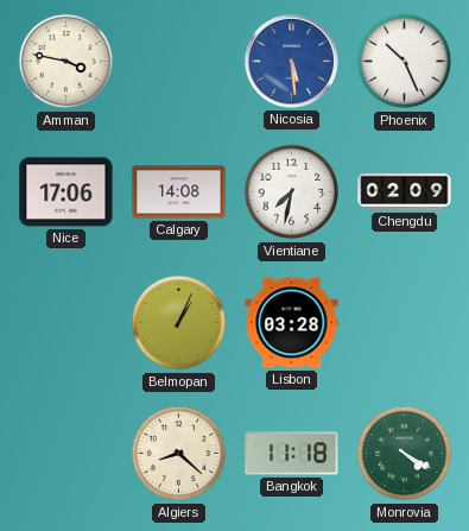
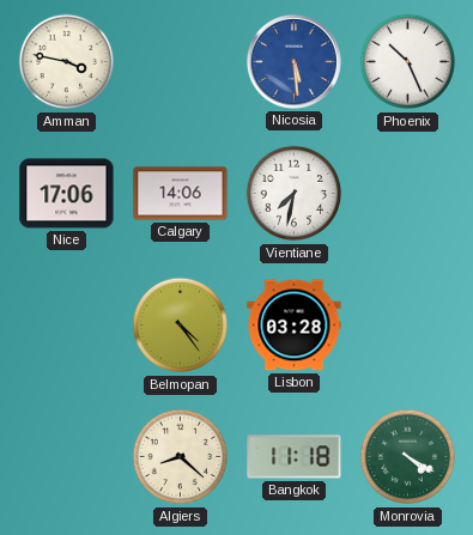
Calgary: 14:08 -> 14:06 (181, 194)
Chengdu: 02:09 -> none (405, 192)
Belmopan: 1:04 -> 4:24 (181, 326)
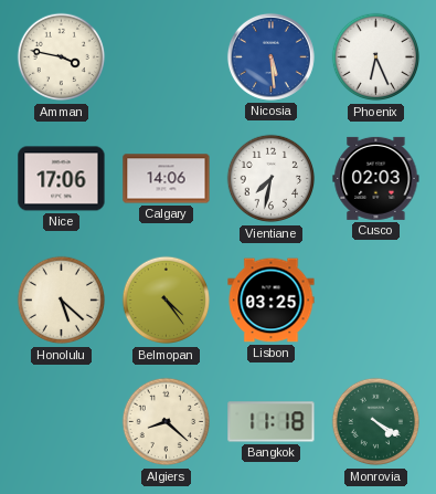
Phoenix: 10:26 -> 6:26 (376, 57)
Cusco: none -> 02:03 (376, 178)
Honolulu: none -> 5:22 (62, 301)
Lisbon: 03:28 -> 03:25 (272, 301)
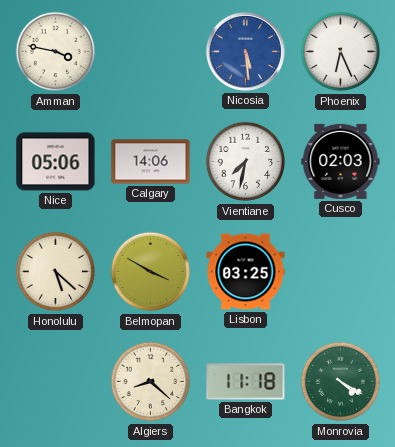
Nice: 17:06 -> 05:06 (56, 162)
Belmopan: 4:24 -> 3:50 (151, 272)
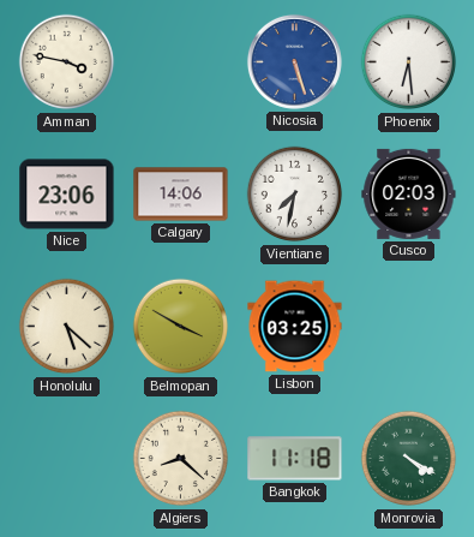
Nicosia: 5:29 -> 5:27 (294, 61)
Phoenix: 6:26 -> 6:29 (409, 62)
Nice: 05:06 -> 23:06 (67, 195)
